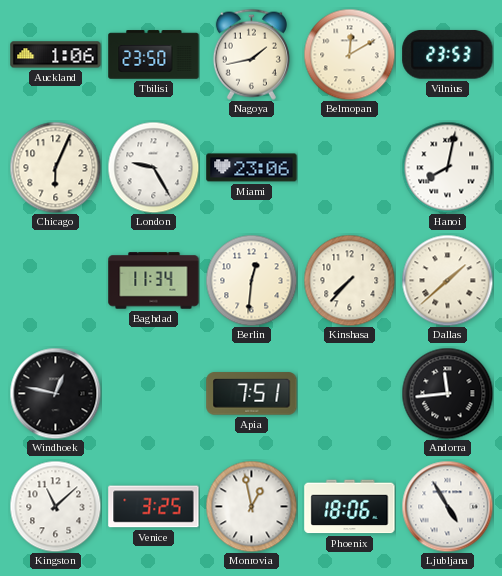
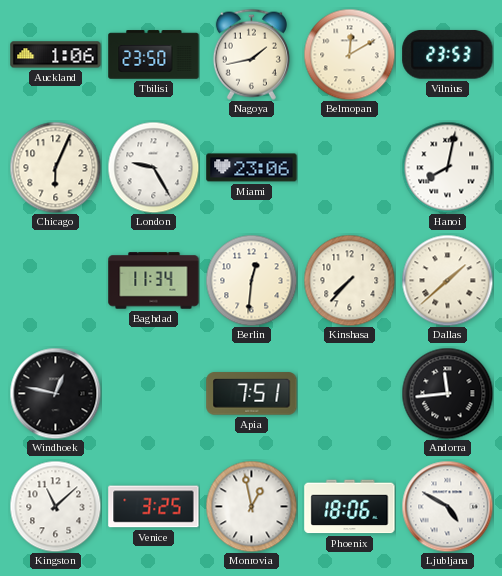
Ljubljana: 4:55 -> 4:50 (447, 506)
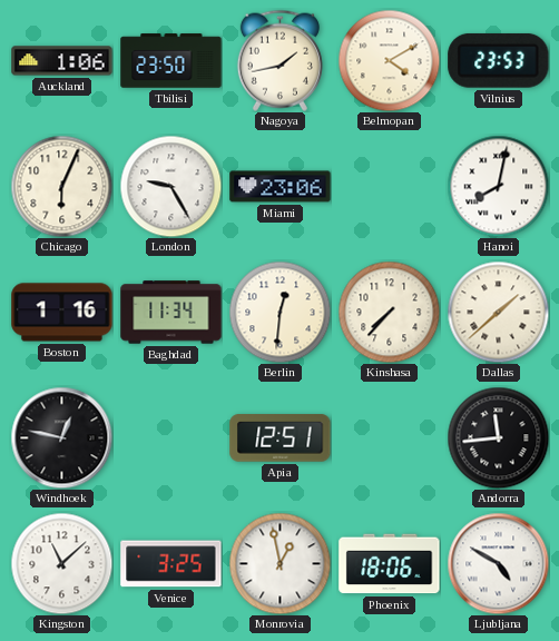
Belmopan: 12:10 -> 4:10 (389, 60)
Boston: none -> 1:16 (62, 313)
Apia: 7:51 -> 12:51 (281, 438)
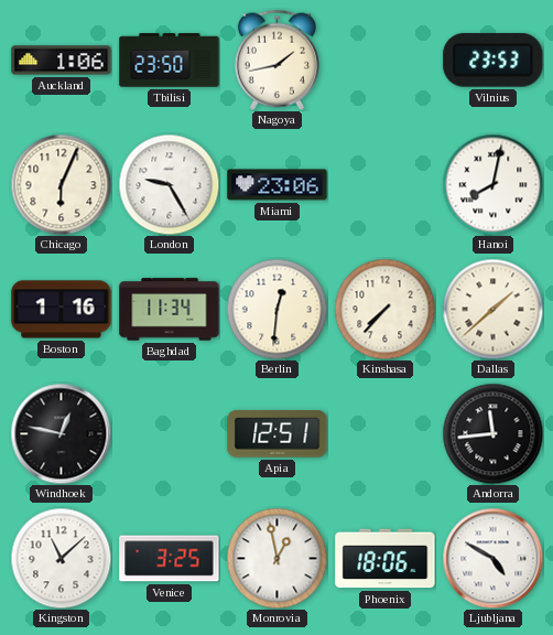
Belmopan: 4:10 -> none (389, 60)
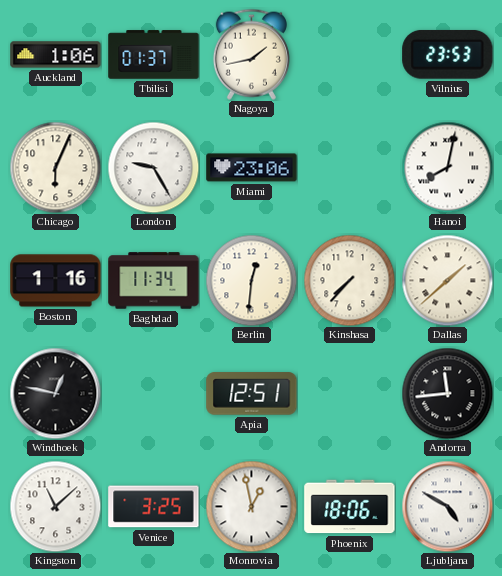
Tbilisi: 23:50 -> 01:37 (154, 55)
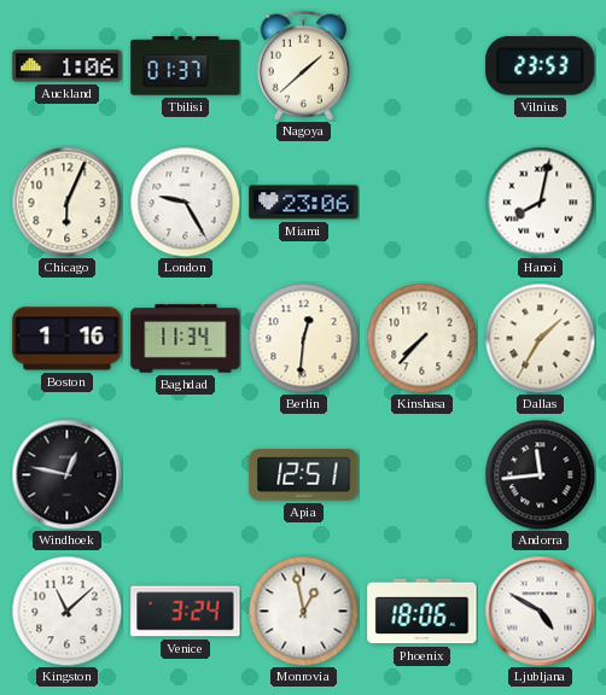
Nagoya: 1:43 -> 1:38 (303, 65)
Dallas: 1:38 -> 1:35 (540, 338)
Venice: 3:25 -> 3:24 (186, 612)
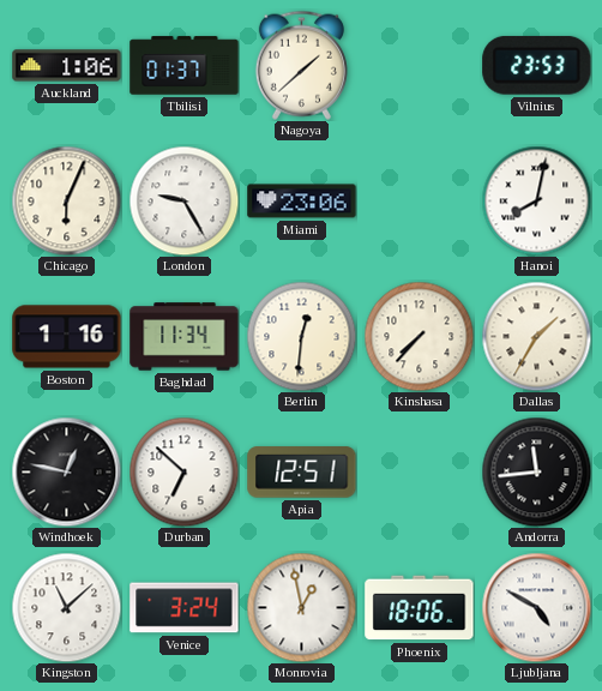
Durban: none -> 6:52 (183, 471)
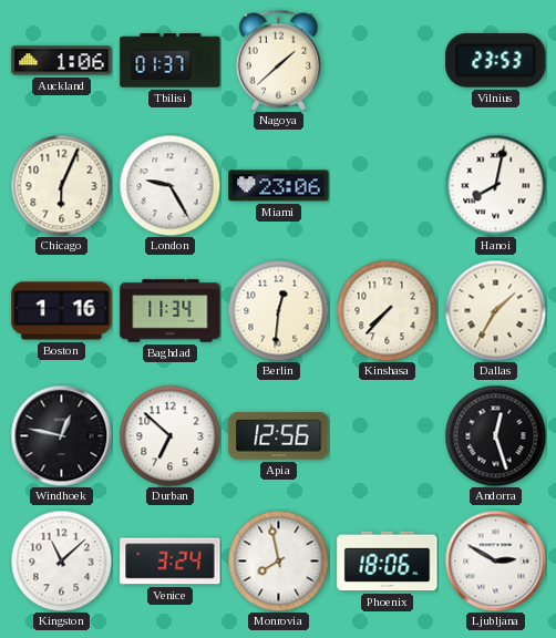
Apia: 12:51 -> 12:56 (279, 436)
Andorra: 11:44 -> 12:27 (495, 435)
Monrovia: 12:58 -> 7:58 (278, 560)
Ljubljana: 4:50 -> 2:50 (495, 560)
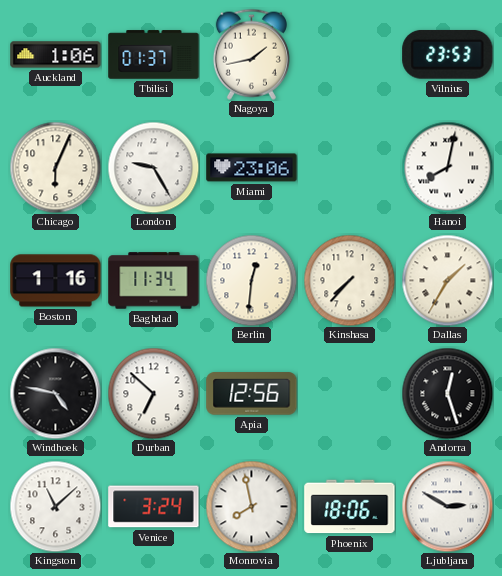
Nagoya: 1:38 -> 1:43 (251, 54)
Windhoek: 12:47 -> 4:47 (55, 393)
